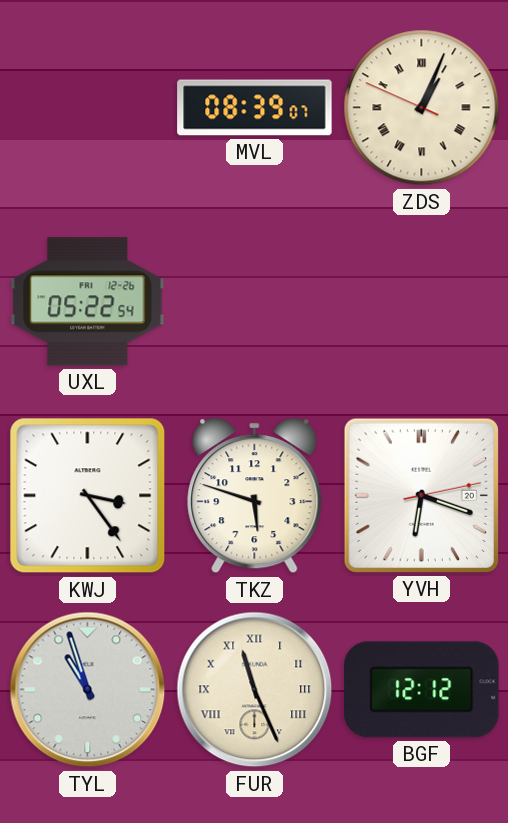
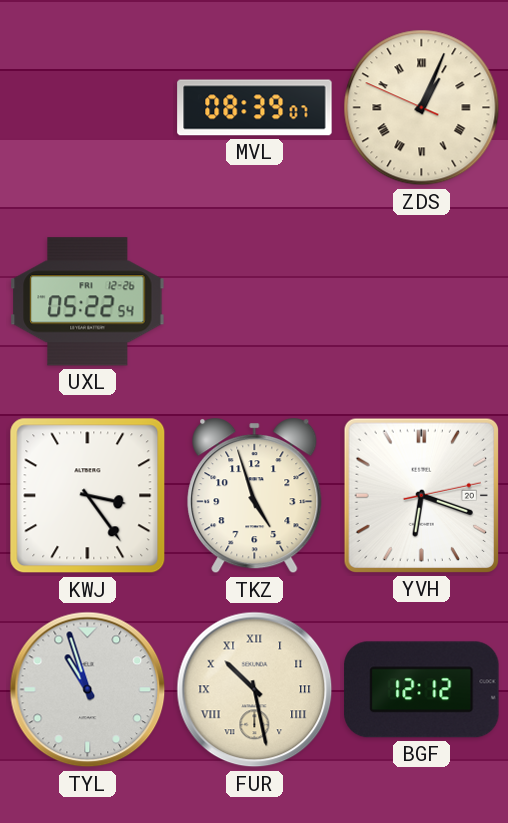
TKZ: 5:48 -> 4:57 (255, 496)
FUR: 11:26 -> 10:28 (255, 690)
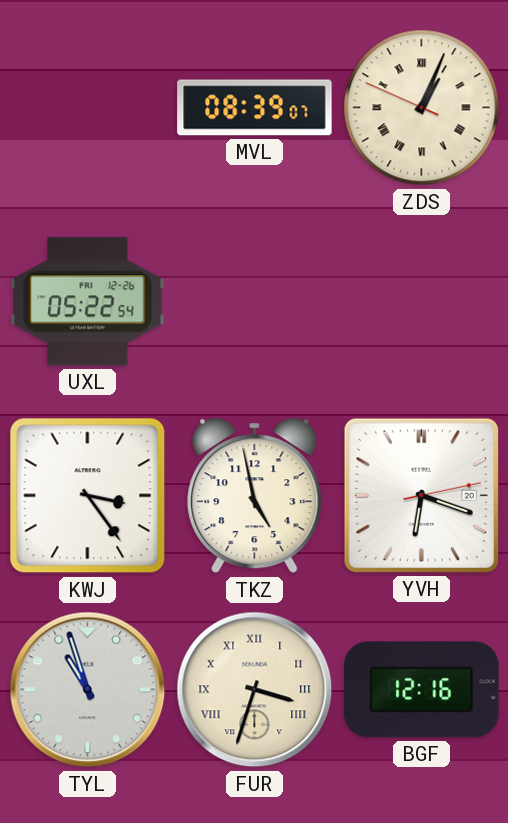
TKZ: 4:57 -> 4:58 (255, 496)
FUR: 10:28 -> 3:33 (255, 690)
BGF: 12:12 -> 12:16 (422, 690)
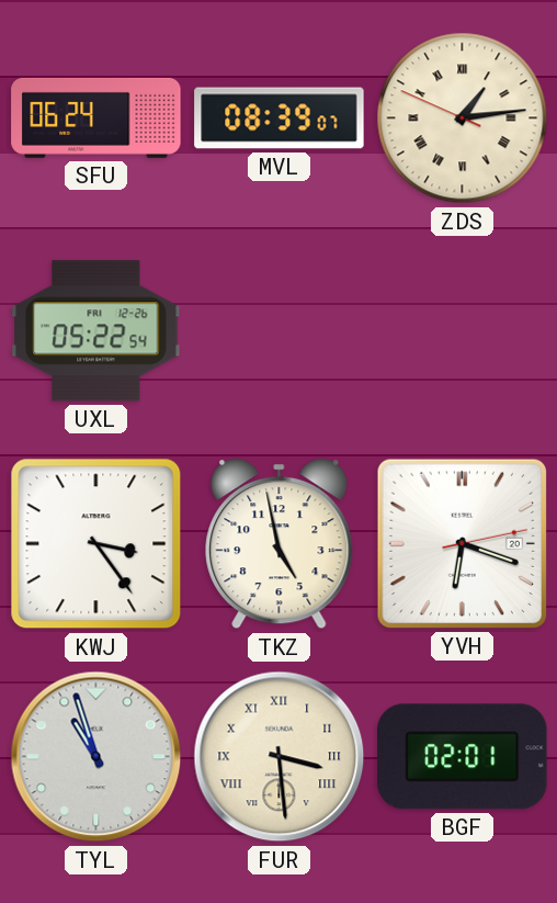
SFU: none -> 06:24 (96, 117)
ZDS: 1:03 -> 1:13 (463, 118)
FUR: 3:33 -> 3:29 (280, 757)
BGF: 12:16 -> 02:01 (463, 757)
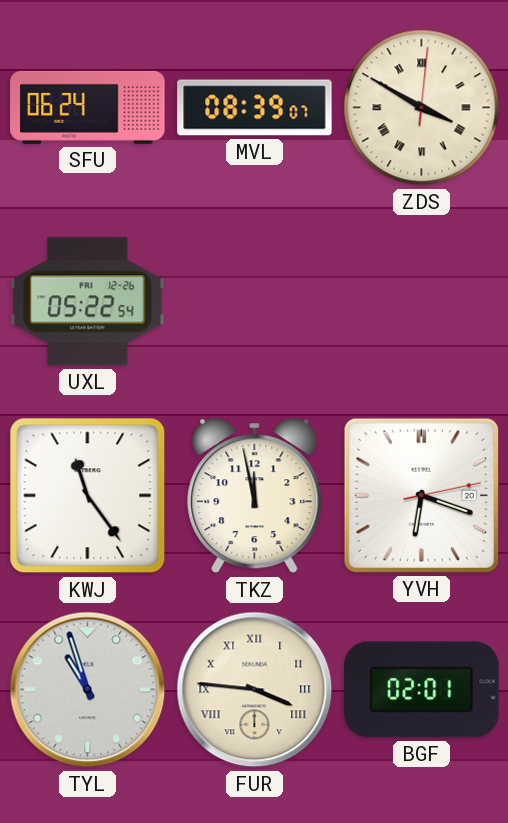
ZDS: 1:13 -> 3:50 (422, 108)
KWJ: 3:24 -> 11:24 (88, 496)
TKZ: 4:58 -> 11:58 (255, 496)
FUR: 3:29 -> 3:46 (255, 690)
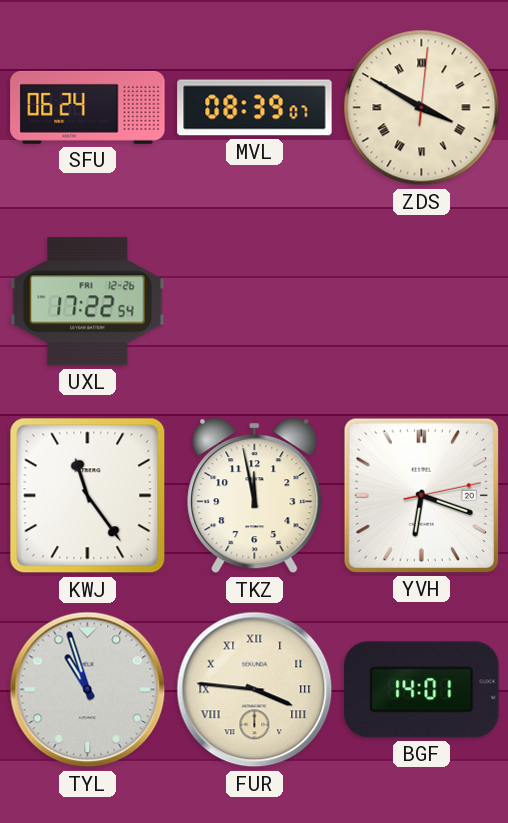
UXL: 05:22 -> 17:22 (88, 302)
BGF: 02:01 -> 14:01 (422, 690)
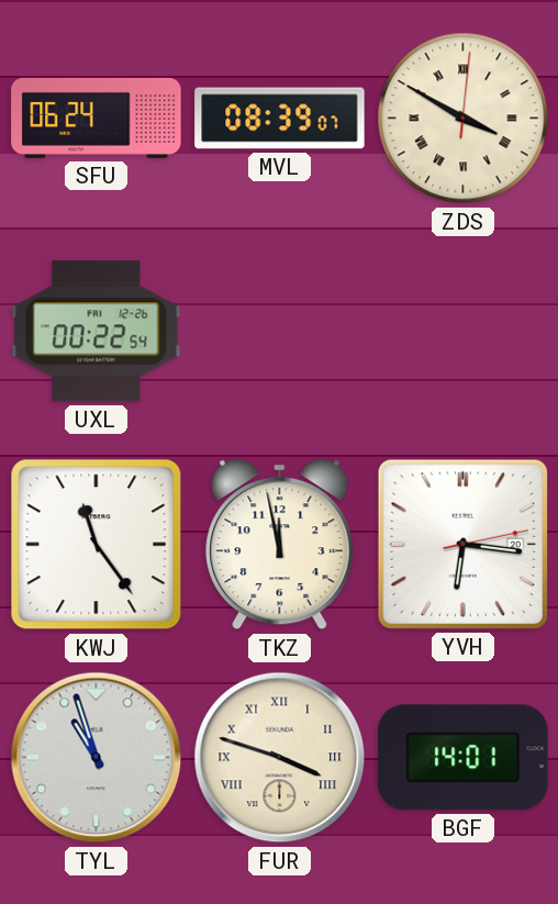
UXL: 17:22 -> 00:22 (97, 332)
YVH: 6:18 -> 6:16 (462, 544)
FUR: 3:46 -> 3:48 (280, 758)
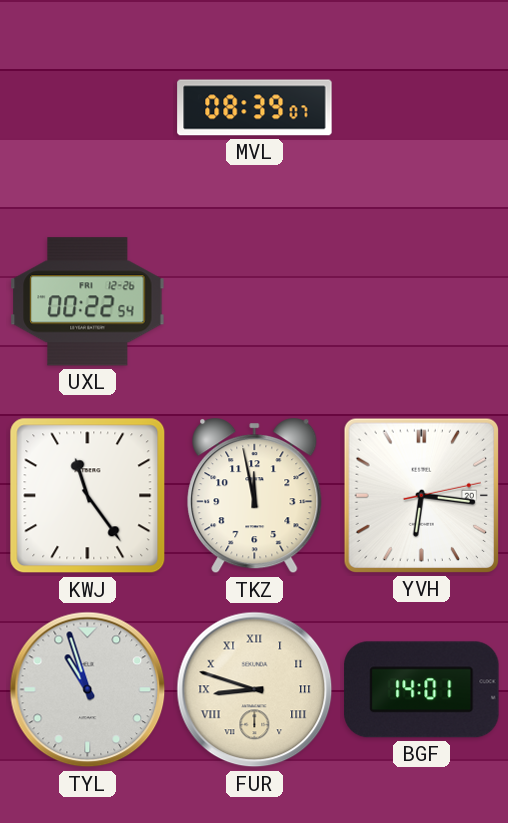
SFU: 06:24 -> none (97, 118)
ZDS: 3:50 -> none (464, 119)
FUR: 3:48 -> 8:48 (255, 690)
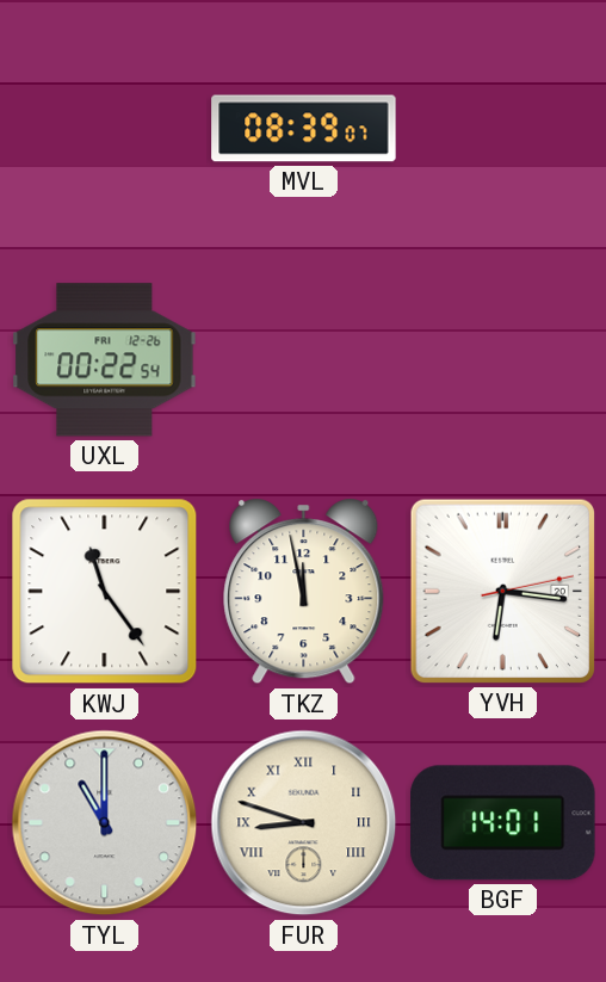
TYL: 10:57 -> 11:00 (105, 823)
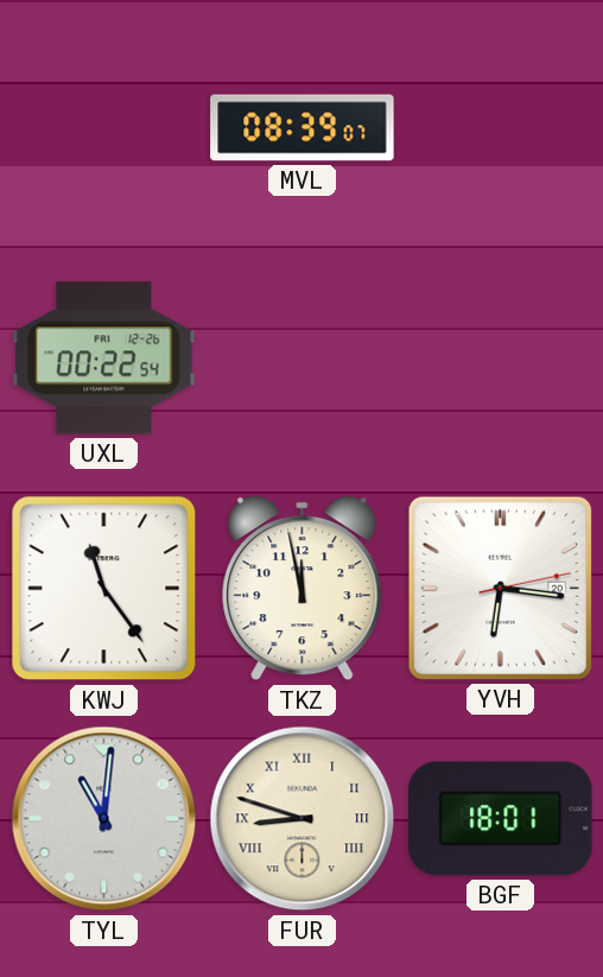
TYL: 11:00 -> 11:01 (104, 819)
BGF: 14:01 -> 18:01 (501, 819)
